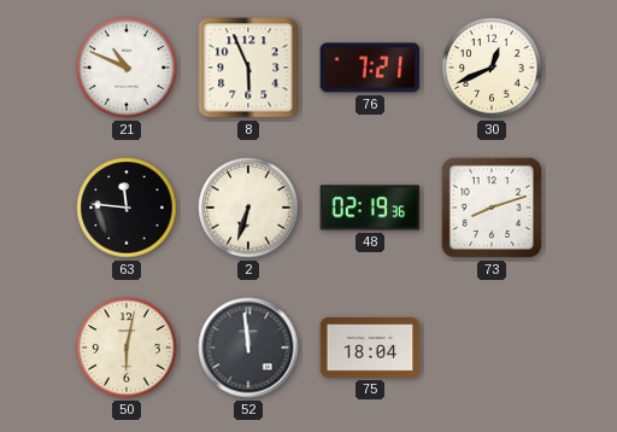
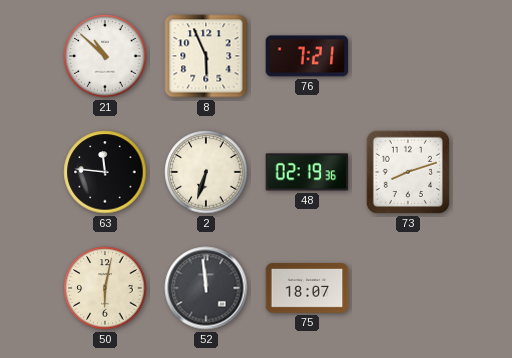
21: 10:49 -> 10:52 (105, 56)
30: 12:41 -> none (492, 68)
75: 18:04 -> 18:07 (307, 289)
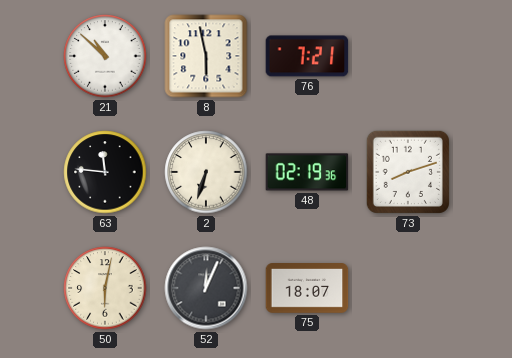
8: 5:56 -> 5:58 (206, 56)
52: 11:59 -> 12:04 (206, 288)
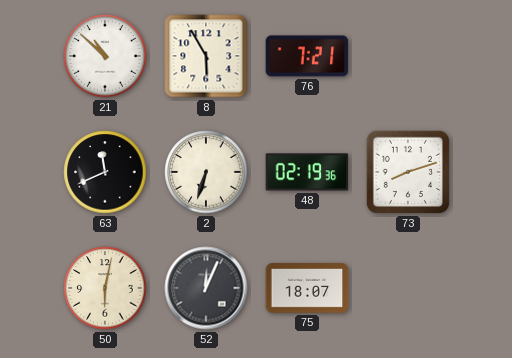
8: 5:58 -> 5:55 (206, 56)
63: 11:46 -> 11:41 (105, 172)
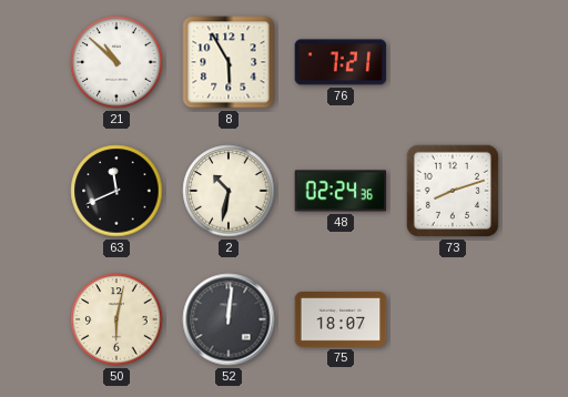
2: 6:33 -> 10:32 (229, 191)
48: 02:19 -> 02:24 (341, 191)
52: 12:04 -> 12:01 (229, 319)
